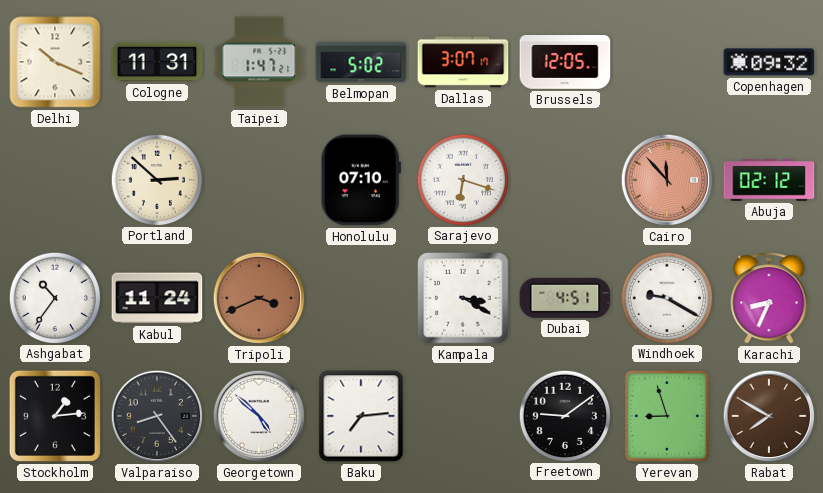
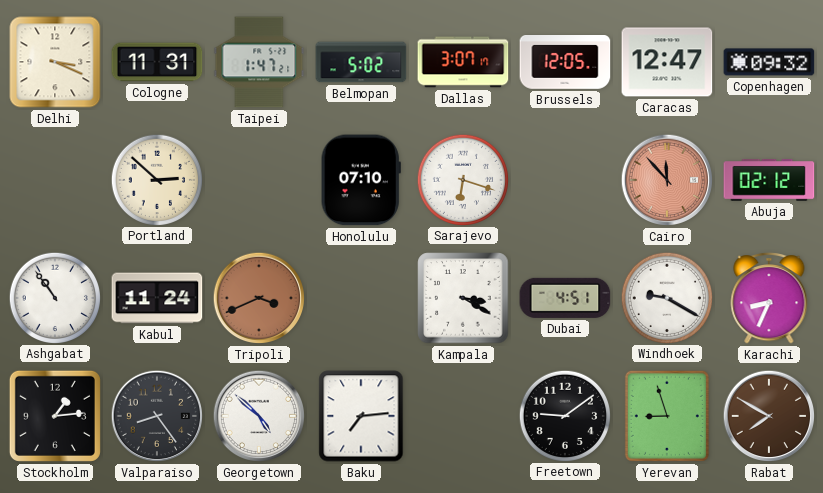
Delhi: 10:19 -> 3:19 (55, 62)
Caracas: none -> 12:47 (667, 62)
Ashgabat: 10:36 -> 10:54 (54, 297)
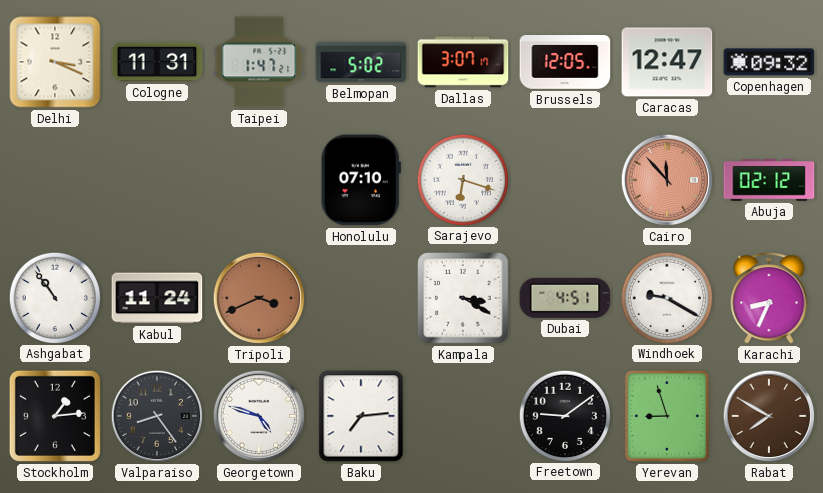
Portland: 2:52 -> none (156, 179)
Georgetown: 4:52 -> 4:48 (259, 416)
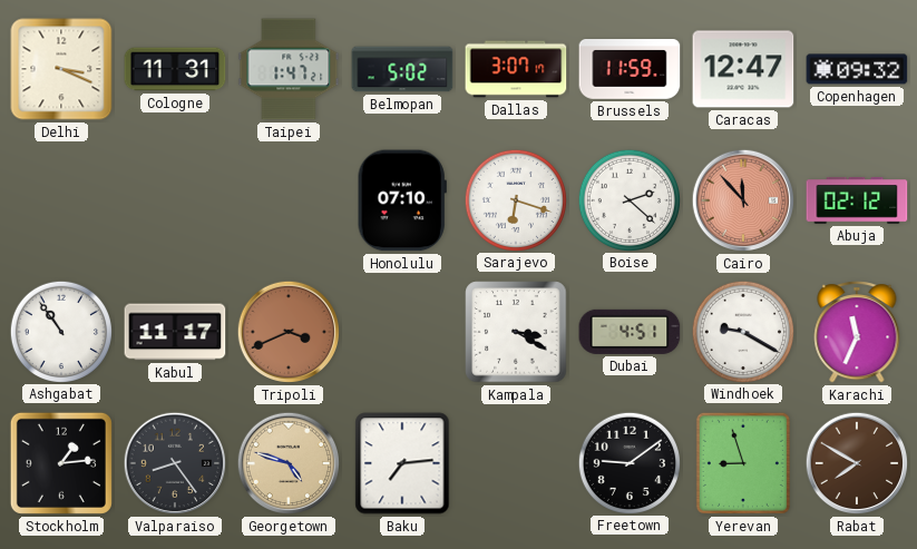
Brussels: 12:05 -> 11:59 (630, 69)
Boise: none -> 2:22 (628, 199)
Kabul: 11:24 -> 11:17 (175, 332)
Karachi: 8:34 -> 11:34 (857, 333)
Georgetown dial: white -> champagne (289, 463)
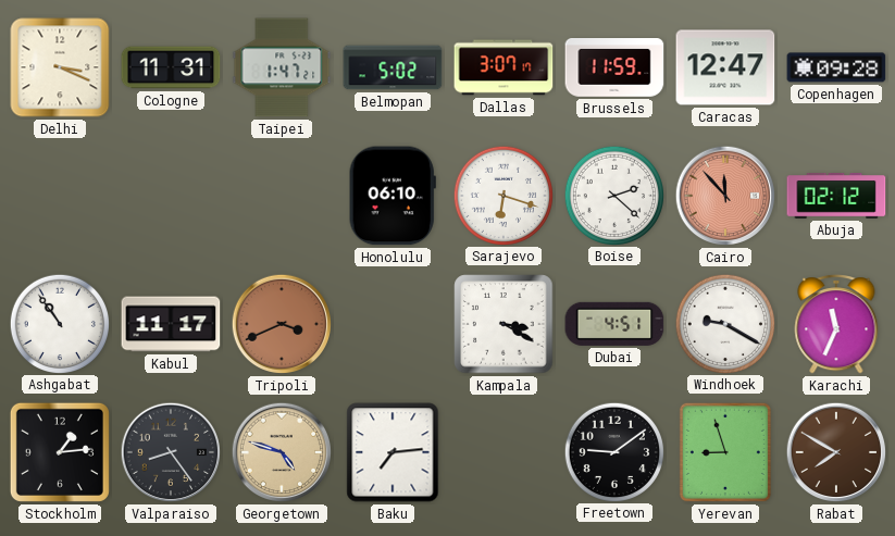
Copenhagen: 09:32 -> 09:28 (836, 67)
Honolulu: 07:10 -> 06:10 (393, 196)
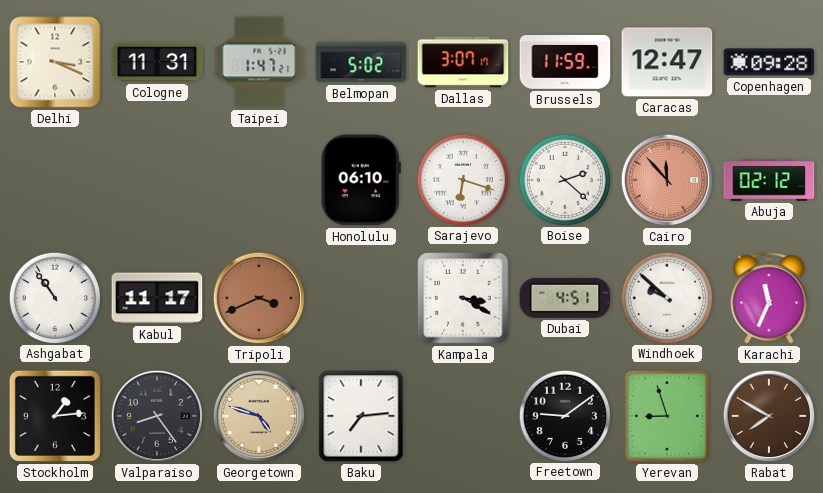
Windhoek: 9:20 -> 9:52 (666, 297)
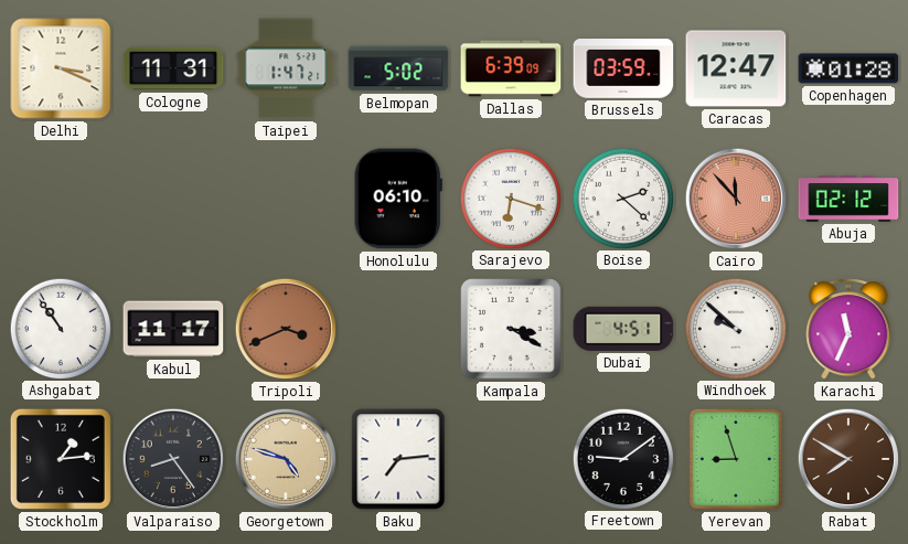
Dallas: 3:07 -> 6:39 (511, 68)
Brussels: 11:59 -> 03:59 (623, 68)
Copenhagen: 09:28 -> 01:28 (848, 68)
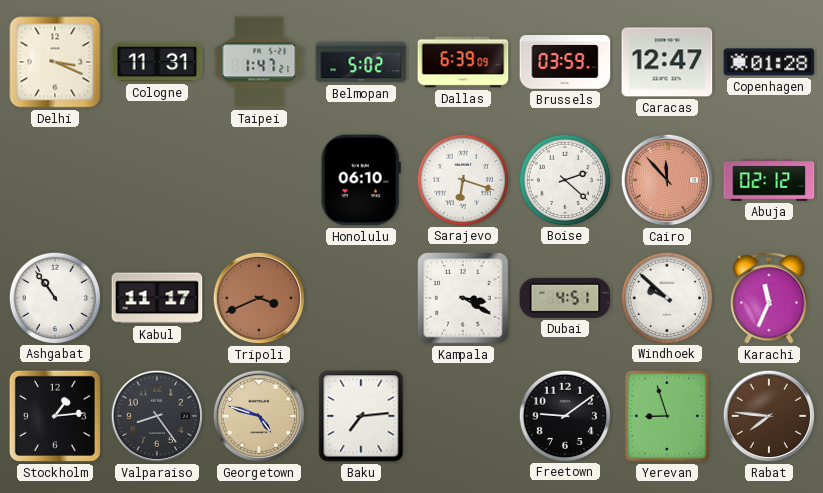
Rabat: 7:50 -> 7:46 (769, 416)
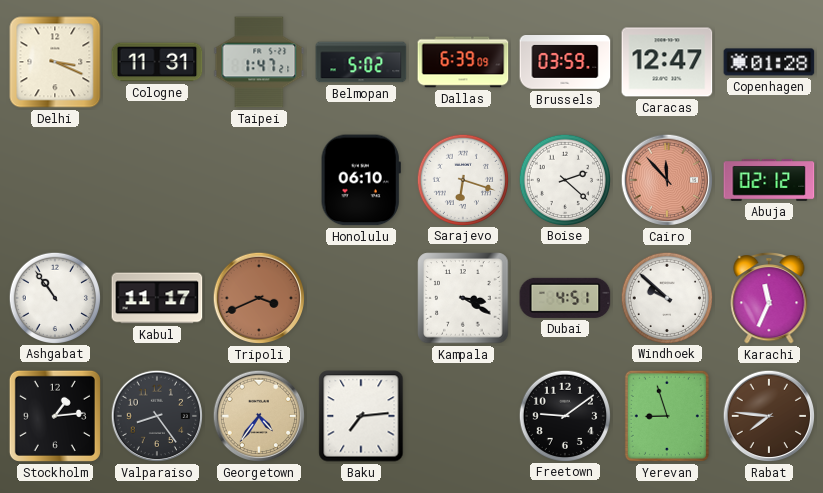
Georgetown: 4:48 -> 4:36 (259, 416)
